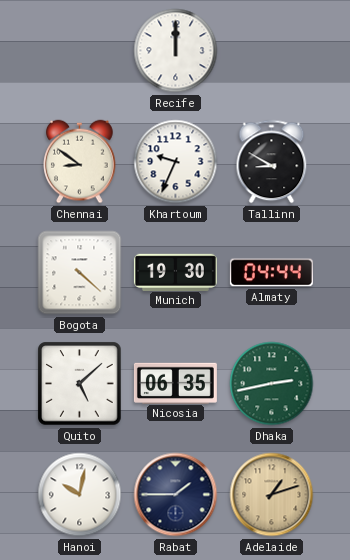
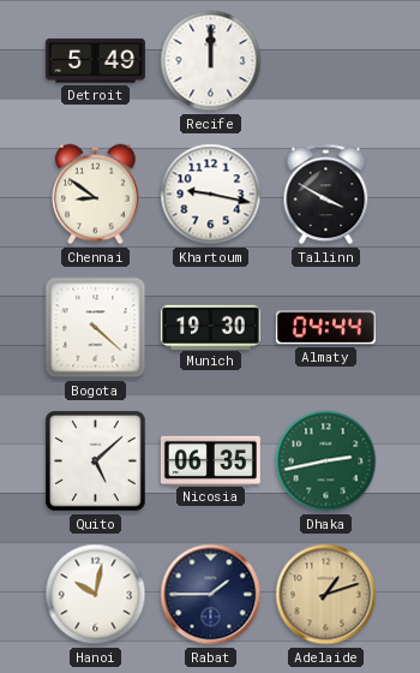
Detroit: none -> 5:49 (95, 61)
Khartoum: 9:34 -> 9:17 (211, 195)
Tallinn: 8:50 -> 3:50 (326, 195)
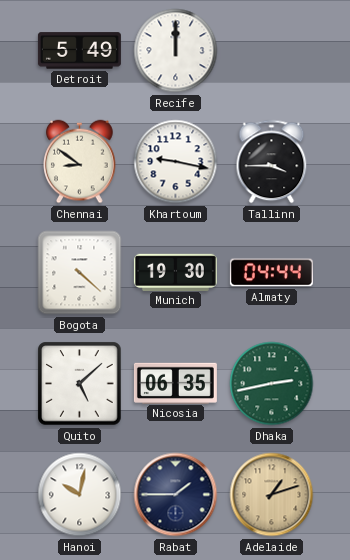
Tallinn: 3:50 -> 3:45 (272, 162)
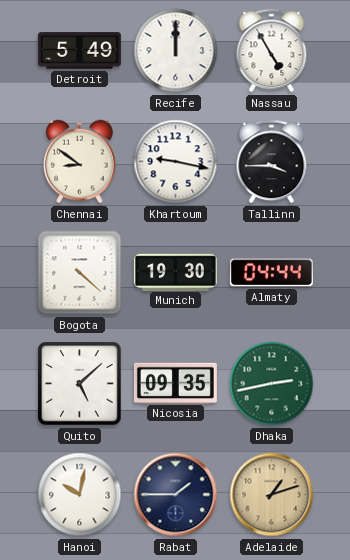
Nassau: none -> 4:55 (272, 51)
Nicosia: 06:35 -> 09:35 (175, 383)
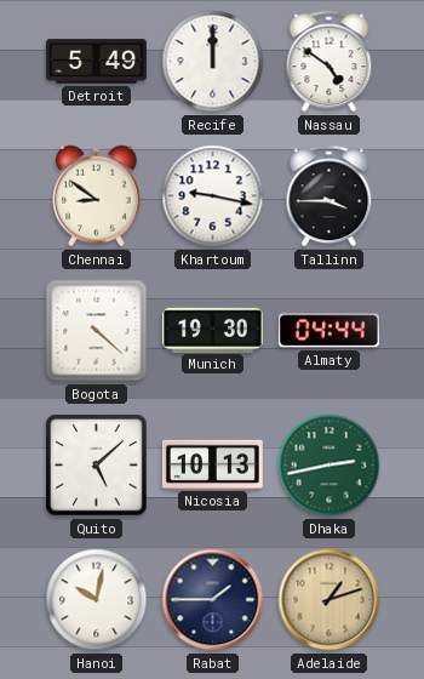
Nassau: 4:55 -> 4:51 (330, 62)
Nicosia: 09:35 -> 10:13 (212, 464)
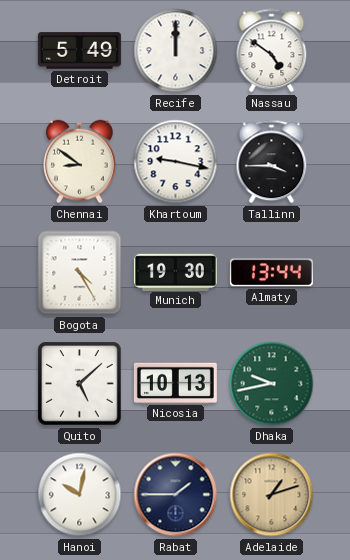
Bogota: 4:22 -> 4:25 (80, 273)
Almaty: 04:44 -> 13:44 (271, 273)
Dhaka: 2:43 -> 9:43 (272, 384)
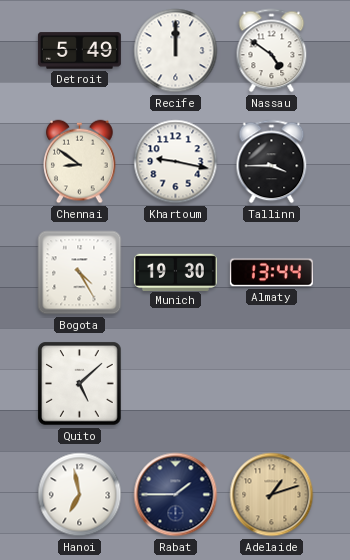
Nicosia: 10:13 -> none (175, 383)
Dhaka: 9:43 -> none (272, 384)
Hanoi: 10:02 -> 6:58 (80, 495)
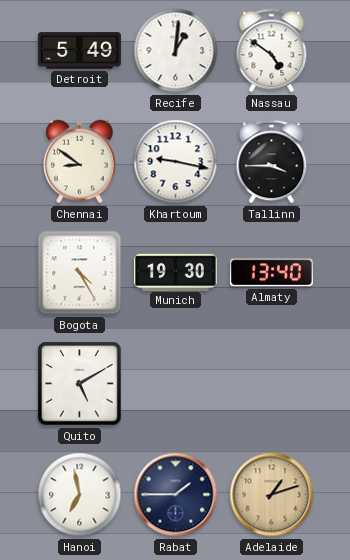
Recife: 12:00 -> 1:01 (176, 51)
Almaty: 13:44 -> 13:40 (271, 273)
Quito: 5:08 -> 5:10 (80, 384)
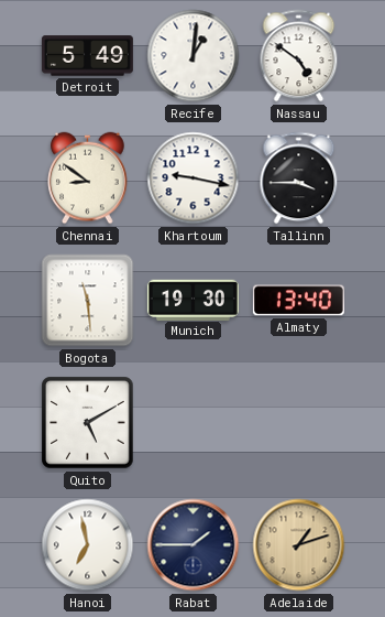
Bogota: 4:25 -> 11:29 (88, 301)
